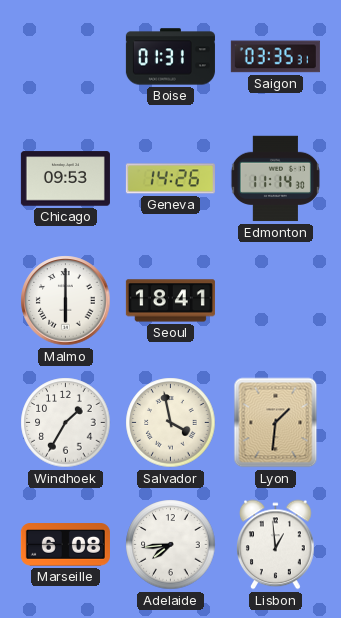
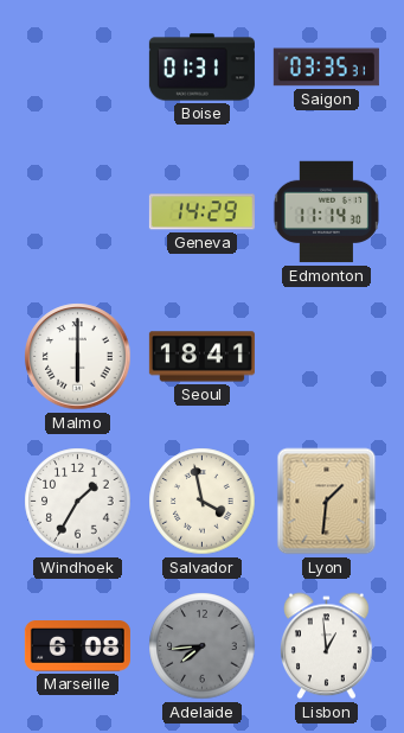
Chicago: 09:53 -> none (65, 179)
Geneva: 14:26 -> 14:29 (201, 212)
Adelaide dial: white -> grey (203, 646)
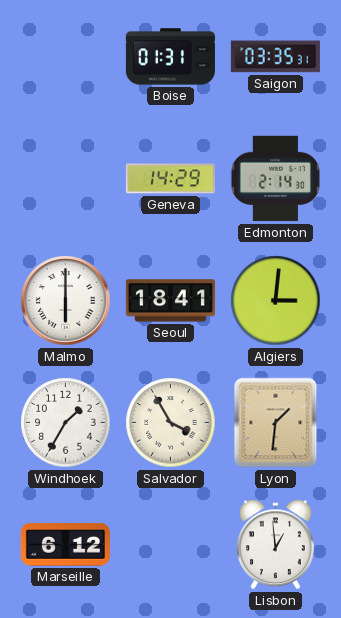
Edmonton: 11:14 -> 2:14 (275, 179)
Algiers: none -> 3:01 (276, 301)
Salvador: 3:58 -> 3:55 (171, 423)
Marseille: 6:08 -> 6:12 (65, 545)
Adelaide: 7:44 -> none (203, 646)
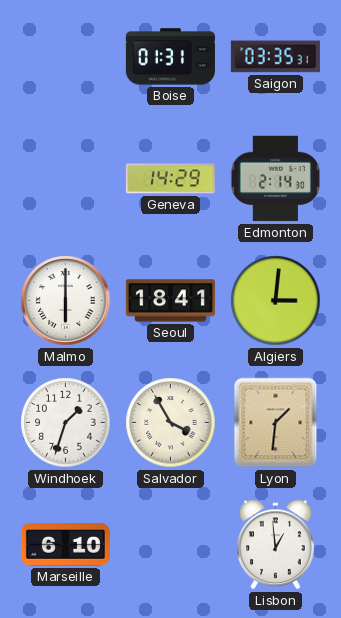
Windhoek: 1:35 -> 1:33 (66, 423)
Marseille: 6:12 -> 6:10 (65, 545)
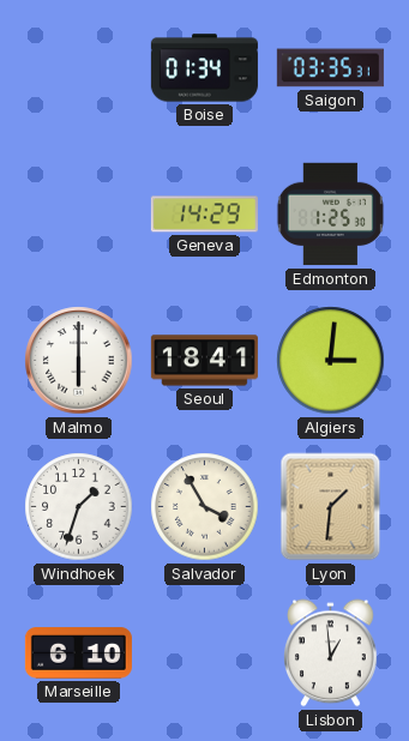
Boise: 01:31 -> 01:34 (204, 68)
Edmonton: 2:14 -> 1:25 (330, 215)
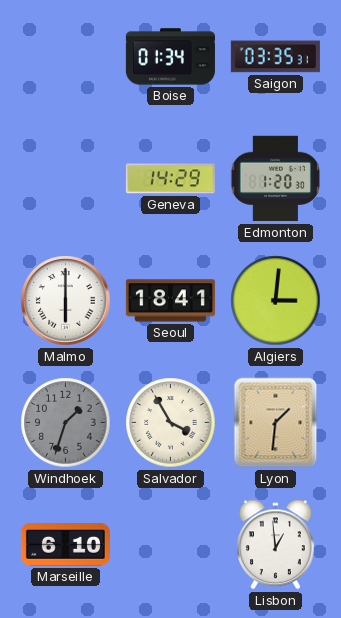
Edmonton: 1:25 -> 1:20 (275, 179)
Windhoek dial: white -> grey (66, 423)
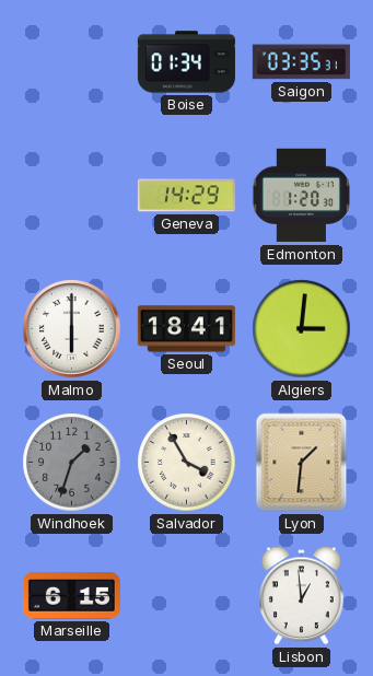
Marseille: 6:10 -> 6:15 (71, 596)
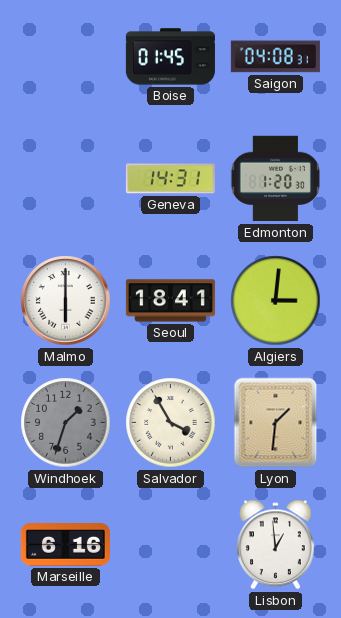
Boise: 01:34 -> 01:45 (170, 57)
Saigon: 03:35 -> 04:08 (275, 57)
Geneva: 14:29 -> 14:31 (170, 179)
Marseille: 6:15 -> 6:16 (65, 545)
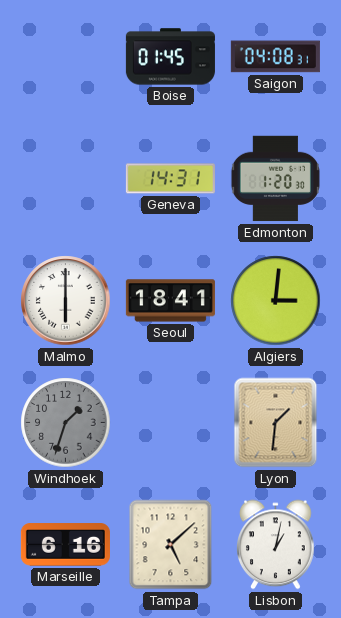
Salvador: 3:55 -> none (171, 423)
Tampa: none -> 5:08 (171, 545)
Lisbon: 12:59 -> 1:02 (276, 545)
